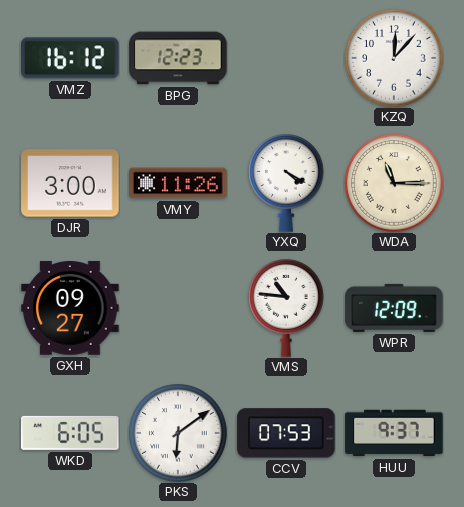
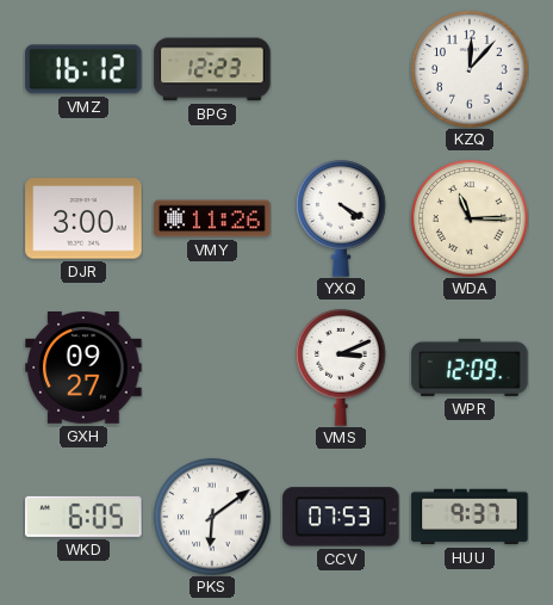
VMS: 10:46 -> 3:11 (341, 369)
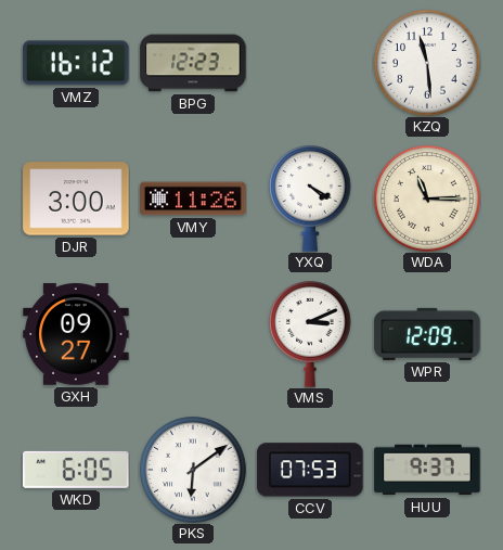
KZQ: 12:07 -> 11:29 (427, 63)
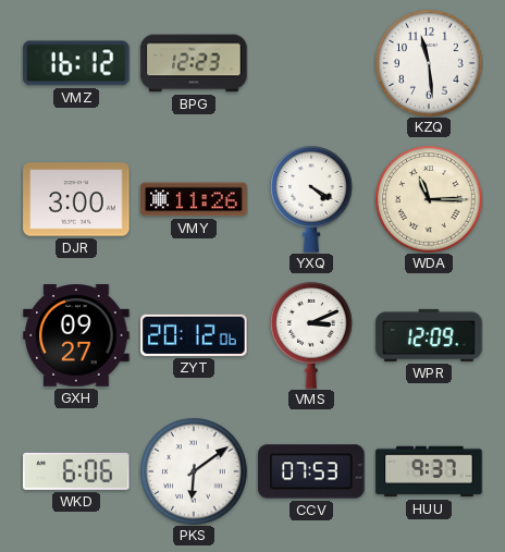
ZYT: none -> 20:12 (194, 335)
WKD: 6:05 -> 6:06 (76, 471)
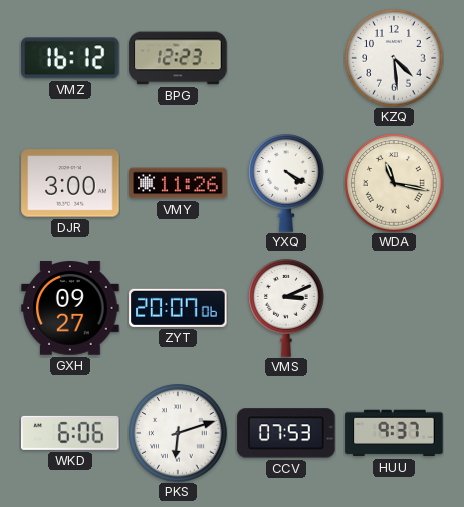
KZQ: 11:29 -> 4:29 (394, 58)
WDA: 11:15 -> 11:17 (394, 183)
ZYT: 20:12 -> 20:07 (178, 308)
WPR: 12:09 -> none (429, 335)
PKS: 6:09 -> 6:12 (178, 433)
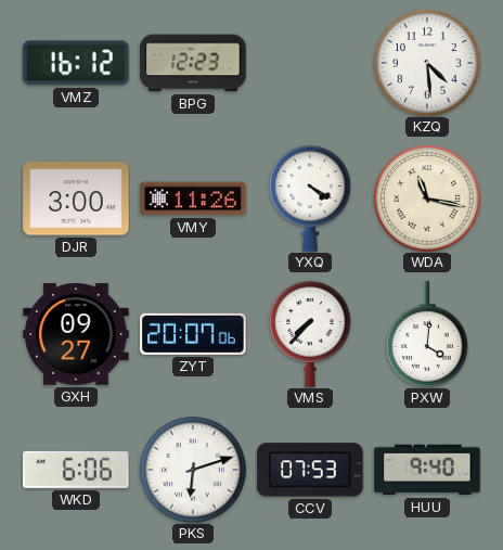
VMS: 3:11 -> 7:37 (310, 335)
PXW: none -> 4:01 (427, 334)
HUU: 9:37 -> 9:40 (427, 470)
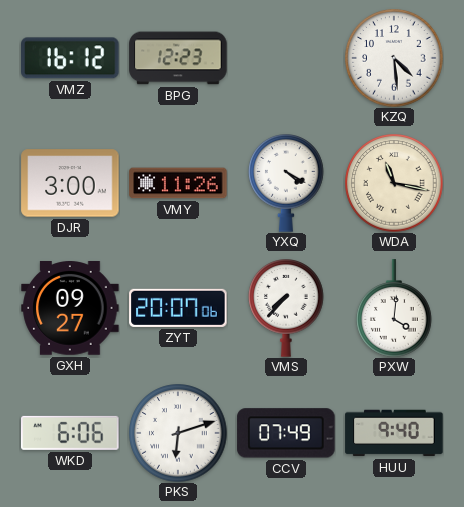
CCV: 07:53 -> 07:49 (286, 433)
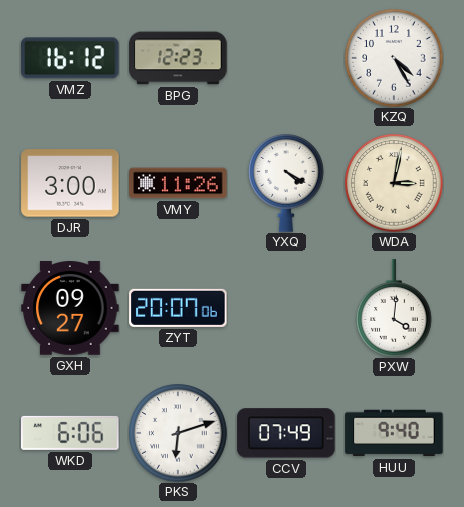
KZQ: 4:29 -> 4:25 (394, 58)
WDA: 11:17 -> 3:02 (394, 183)
VMS: 7:37 -> none (286, 309)
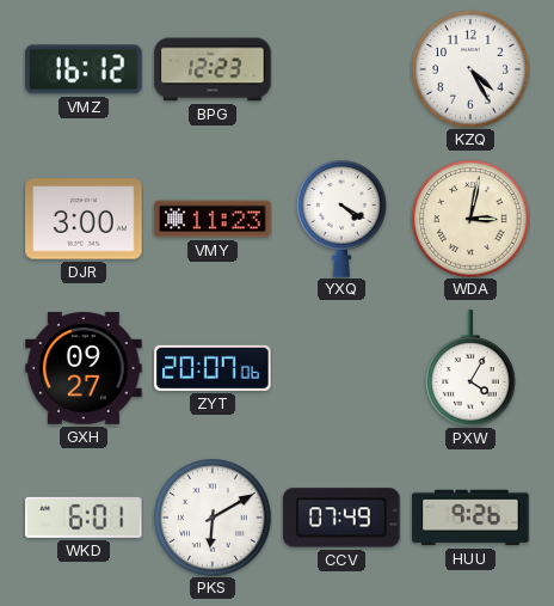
VMY: 11:26 -> 11:23 (213, 219)
PXW: 4:01 -> 4:05 (470, 368)
WKD: 6:06 -> 6:01 (84, 518)
PKS: 6:12 -> 6:10 (213, 518)
HUU: 9:40 -> 9:26 (470, 518)
